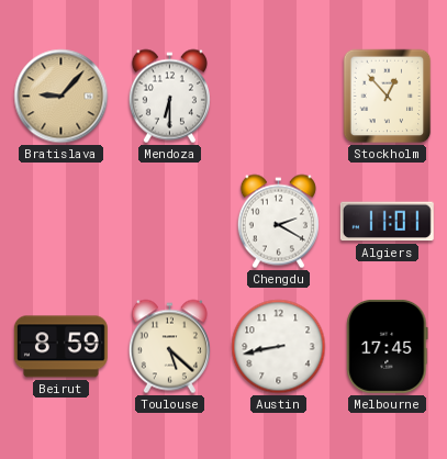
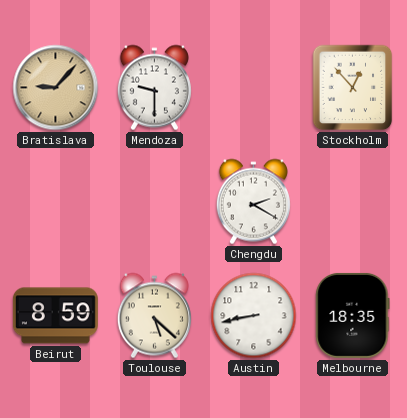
Mendoza: 6:30 -> 9:30 (154, 88)
Algiers: 11:01 -> none (387, 222)
Melbourne: 17:45 -> 18:35 (353, 315)
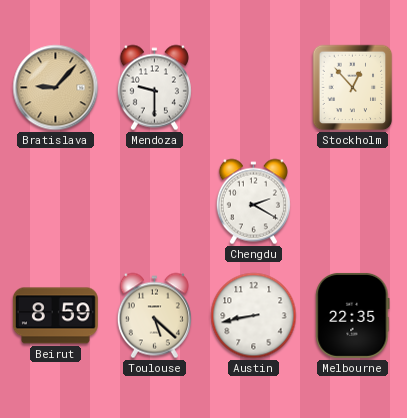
Melbourne: 18:35 -> 22:35 (353, 315)
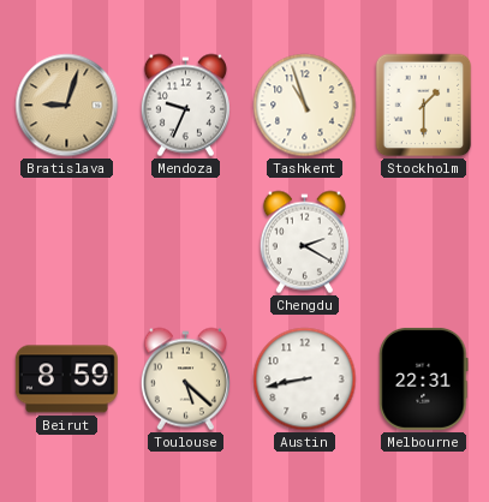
Bratislava: 9:07 -> 9:03 (67, 106)
Mendoza: 9:30 -> 9:34 (185, 106)
Tashkent: none -> 10:57 (305, 106)
Stockholm: 12:53 -> 1:30 (424, 106)
Melbourne: 22:35 -> 22:31 (424, 378)
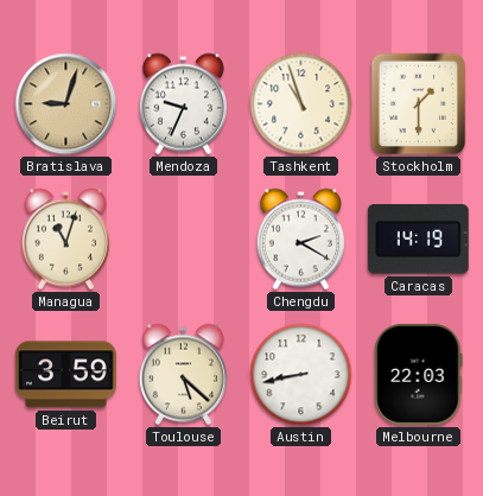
Managua: none -> 11:03 (65, 240)
Caracas: none -> 14:19 (418, 240)
Beirut: 8:59 -> 3:59 (65, 375)
Melbourne: 22:31 -> 22:03 (419, 374)
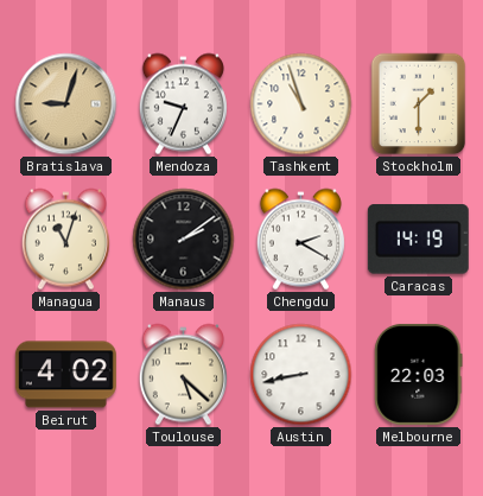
Manaus: none -> 2:09 (184, 240)
Beirut: 3:59 -> 4:02 (65, 375)
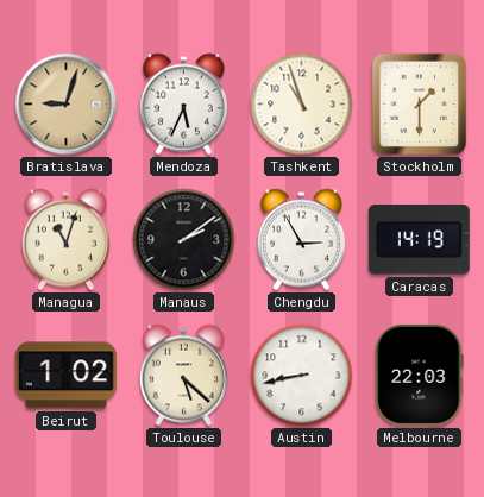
Mendoza: 9:34 -> 5:34 (183, 105)
Chengdu: 2:20 -> 2:55 (301, 240)
Beirut: 4:02 -> 1:02 (65, 376)
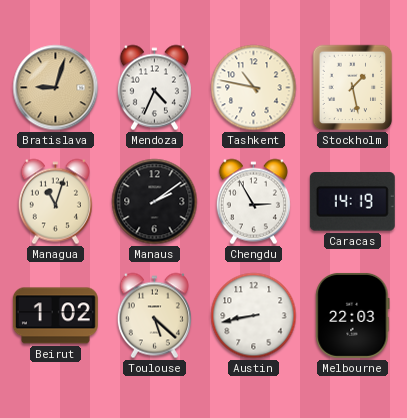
Mendoza: 5:34 -> 4:34 (154, 88)
Tashkent: 10:57 -> 10:47 (254, 88)
Stockholm: 1:30 -> 1:28 (353, 88)
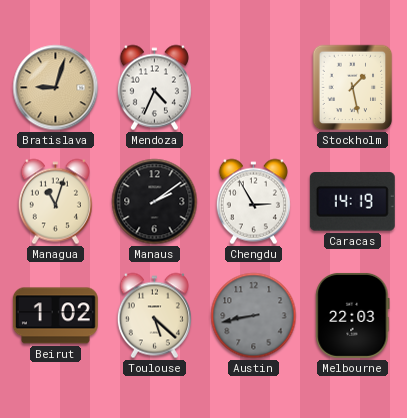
Tashkent: 10:47 -> none (254, 88)
Austin dial: white -> grey (254, 316)
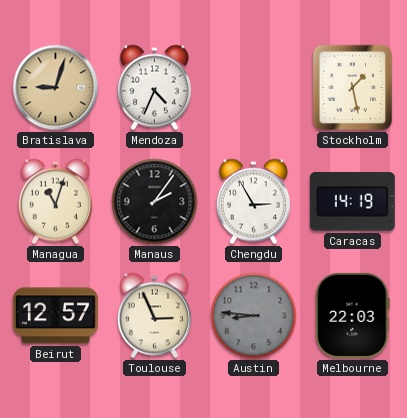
Manaus: 2:09 -> 2:06 (155, 202)
Beirut: 1:02 -> 12:57 (55, 316)
Toulouse: 5:22 -> 2:56 (154, 316)
Austin: 8:43 -> 8:46 (254, 316)
